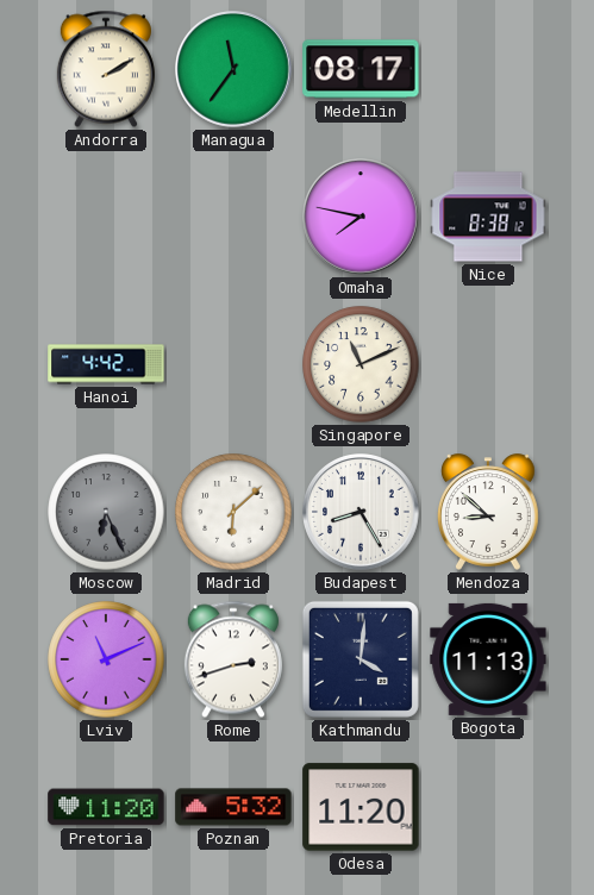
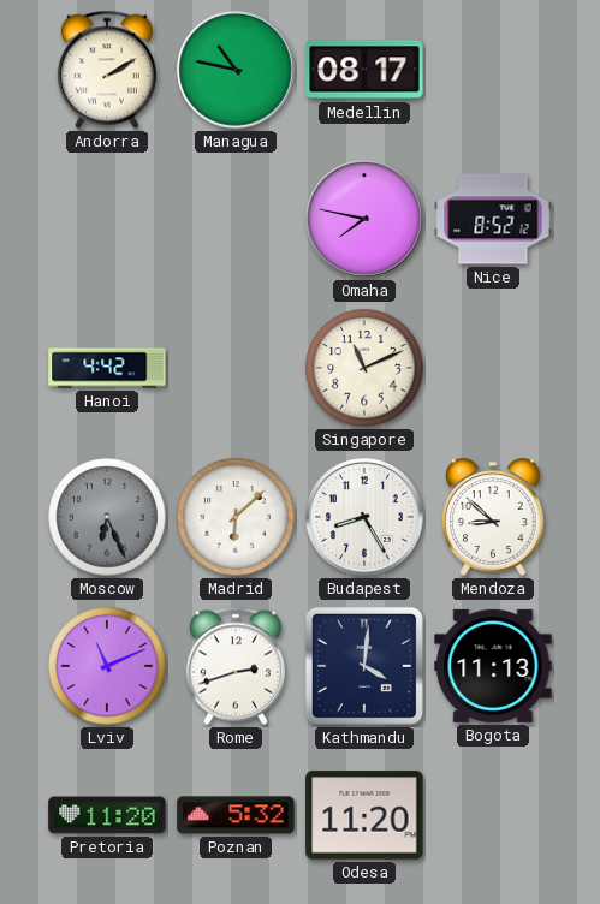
Managua: 11:36 -> 10:47 (236, 70)
Nice: 8:38 -> 8:52 (493, 219)
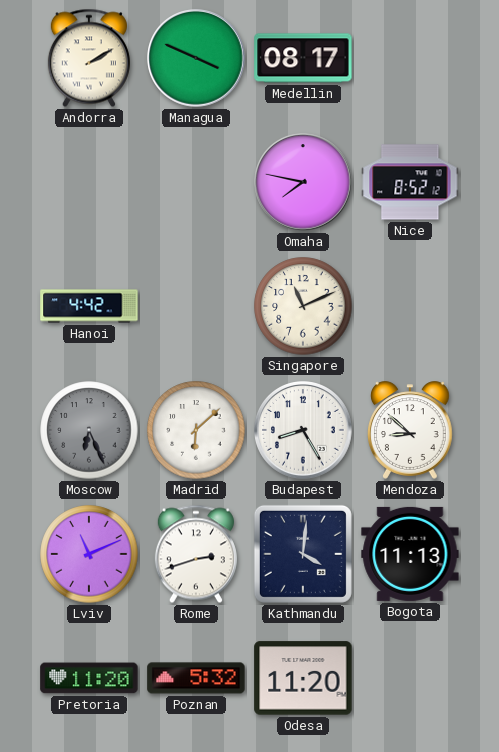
Managua: 10:47 -> 3:49 (196, 58)
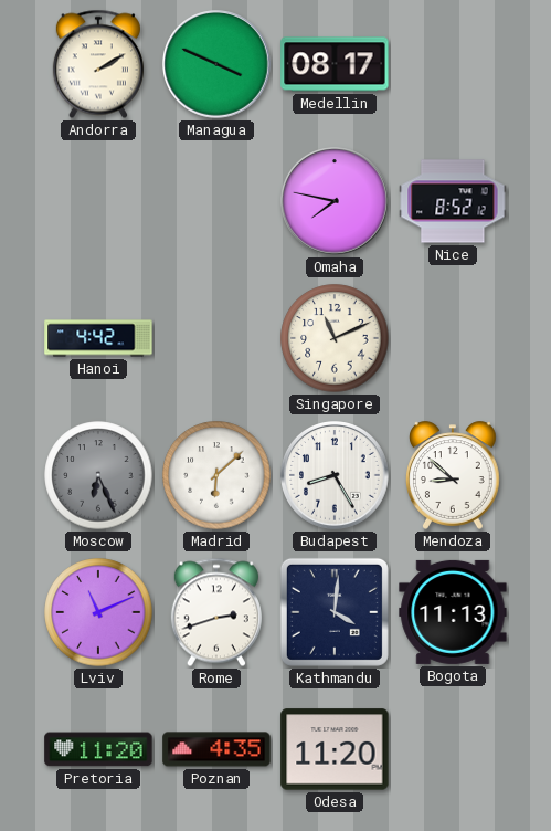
Poznan: 5:32 -> 4:35 (216, 749)
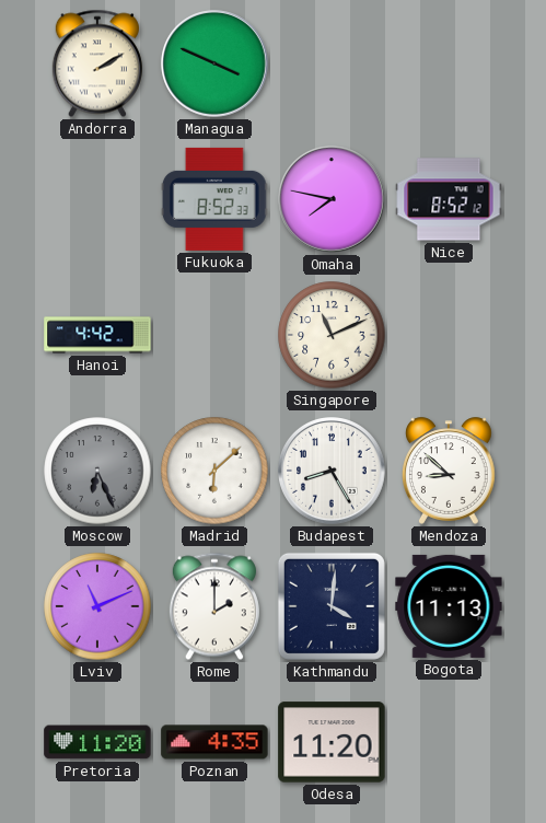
Medellin: 08:17 -> none (335, 64)
Fukuoka: none -> 8:52 (214, 199)
Rome: 2:42 -> 2:00 (214, 606)
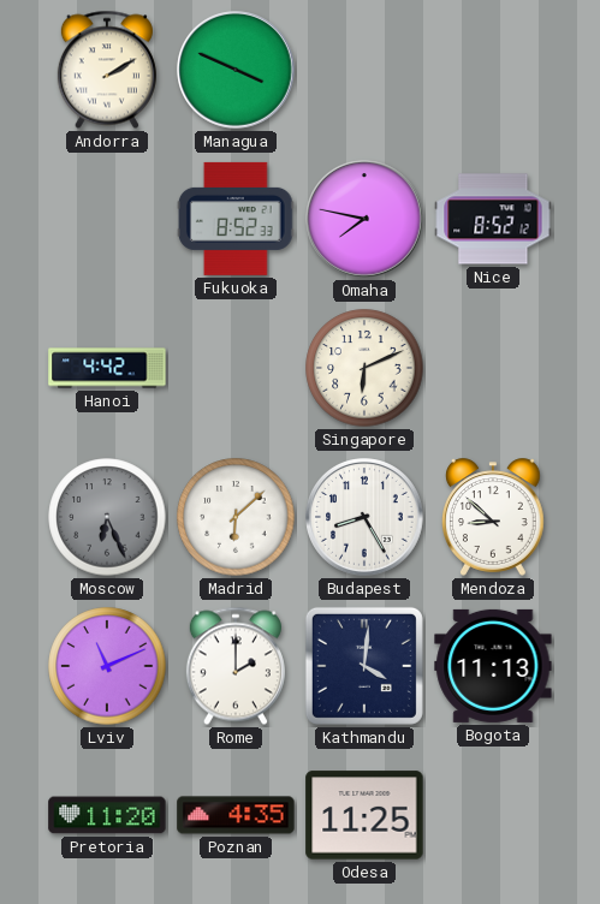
Singapore: 11:11 -> 6:11 (364, 368)
Odesa: 11:20 -> 11:25 (364, 815)
